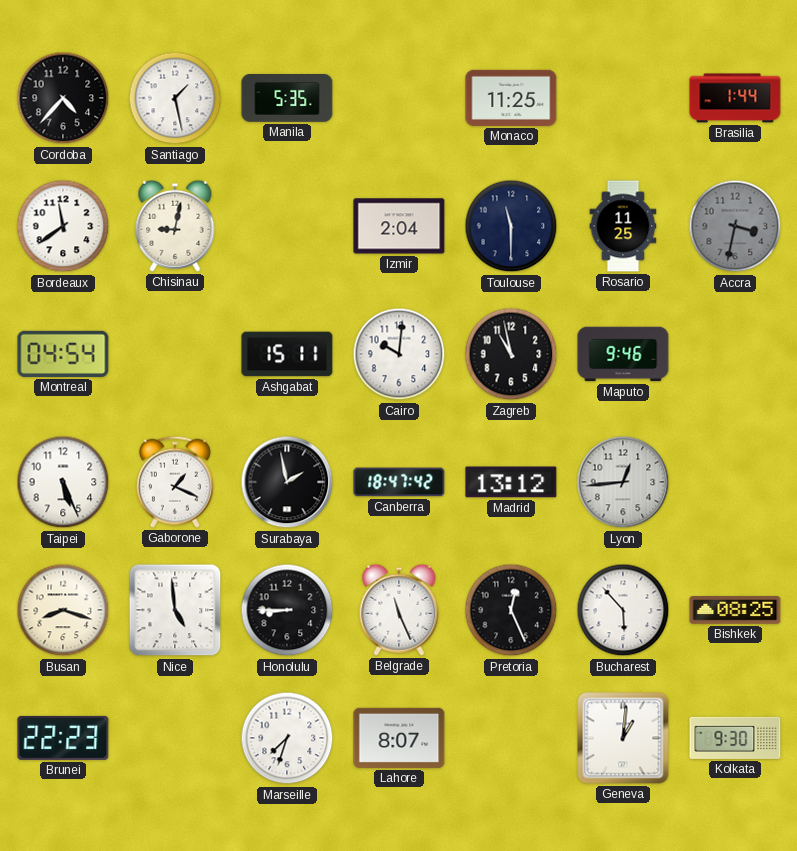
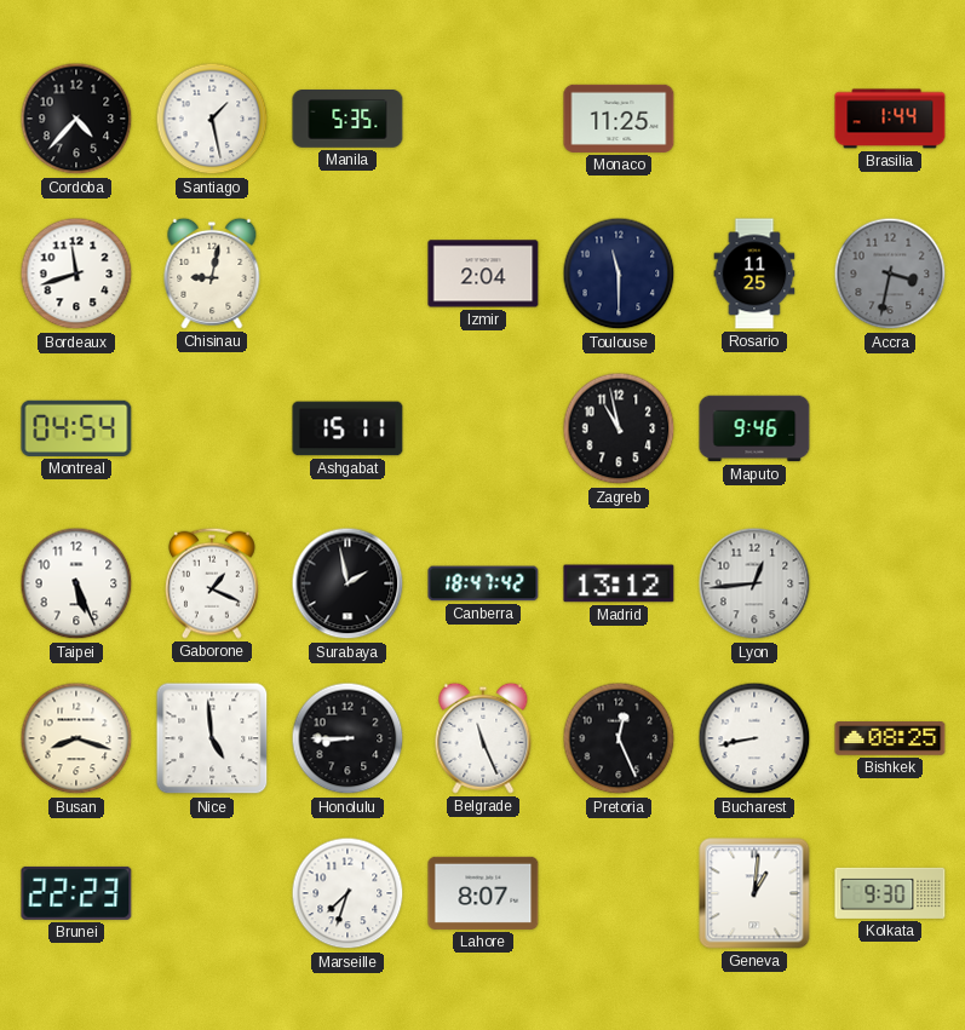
Bordeaux: 11:39 -> 11:42 (76, 274)
Cairo: 10:01 -> none (399, 354)
Bucharest: 5:53 -> 8:43 (754, 738)
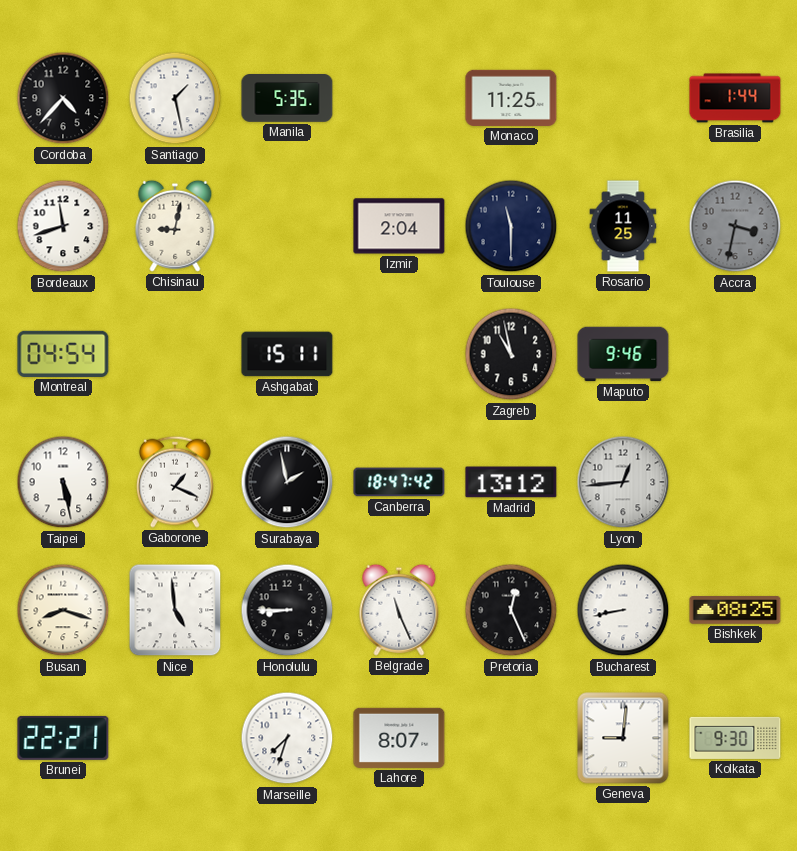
Taipei: 5:26 -> 5:28 (63, 482)
Brunei: 22:23 -> 22:21 (63, 738)
Geneva: 1:01 -> 9:01 (623, 738)
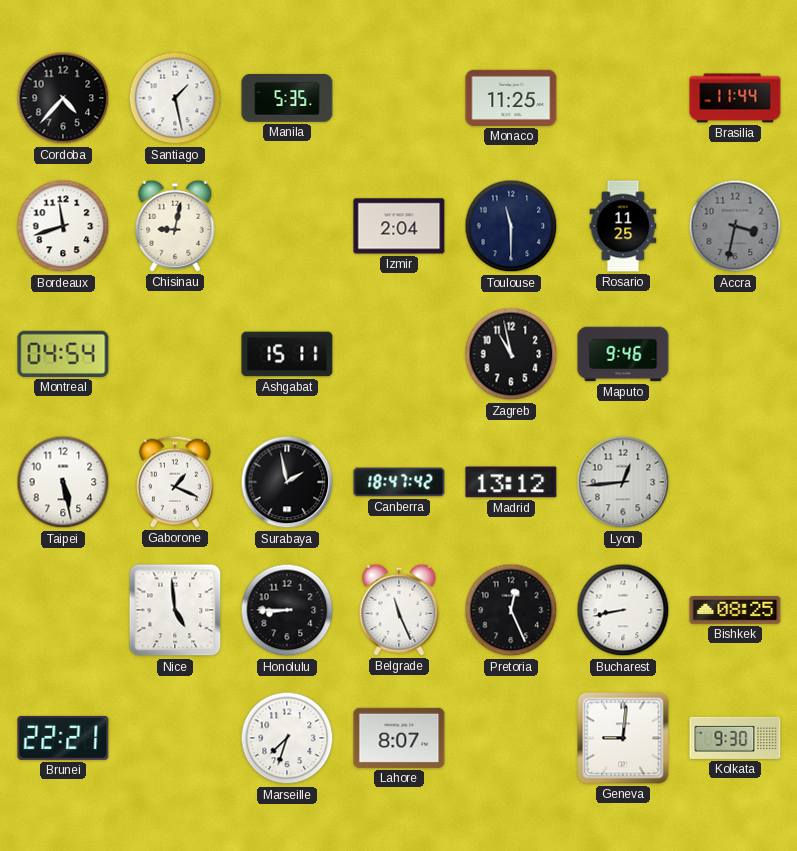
Brasilia: 1:44 -> 11:44 (735, 98)
Busan: 8:18 -> none (63, 610)
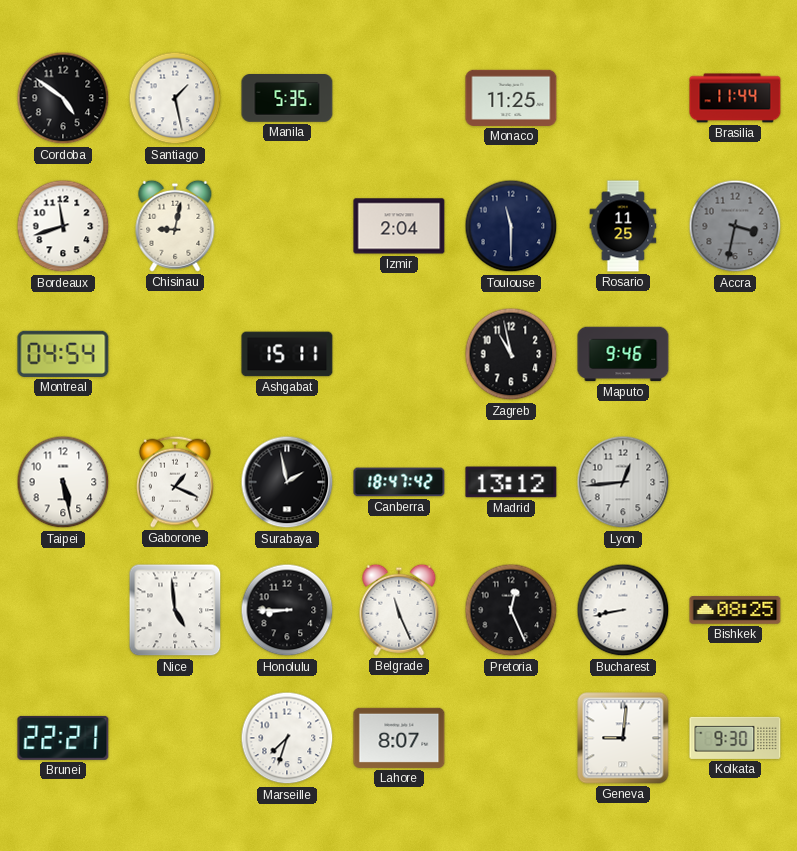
Cordoba: 4:37 -> 4:51 (63, 98)
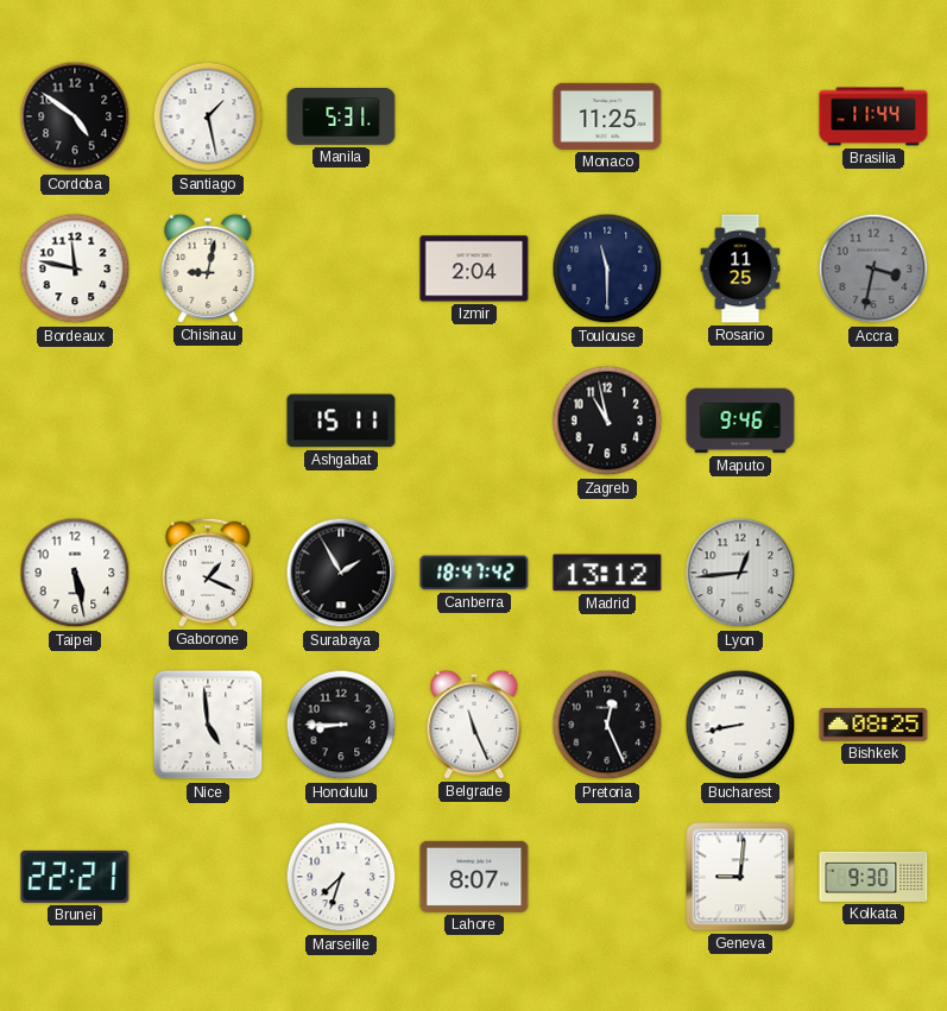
Manila: 5:35 -> 5:31 (341, 118)
Bordeaux: 11:42 -> 11:47 (75, 268)
Montreal: 04:54 -> none (63, 354)
Surabaya: 1:58 -> 1:55 (341, 573)
